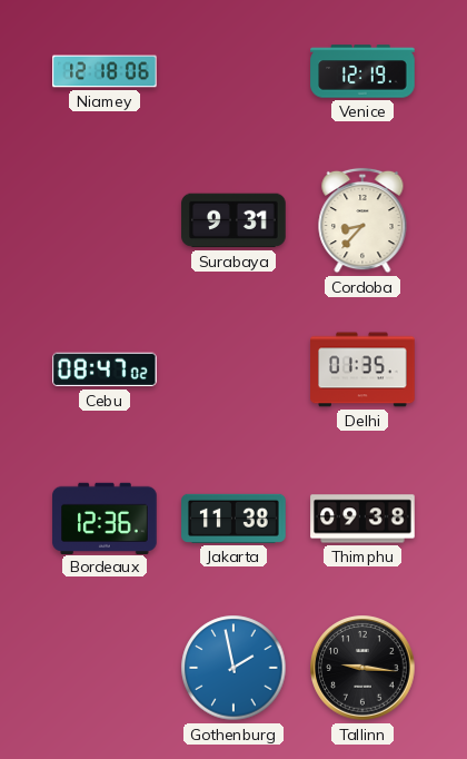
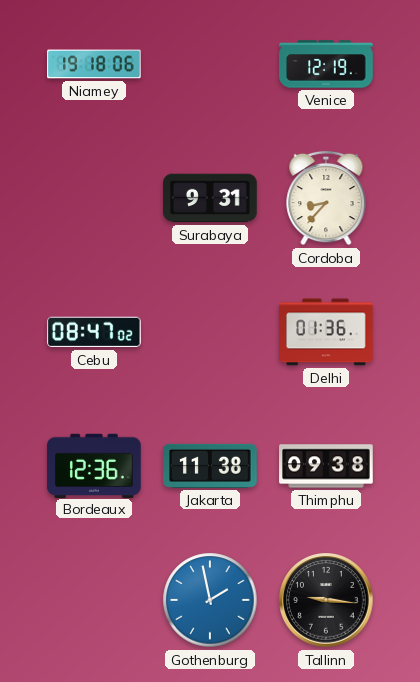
Niamey: 12:18 -> 19:18 (94, 64)
Delhi: 01:35 -> 01:36 (326, 332)
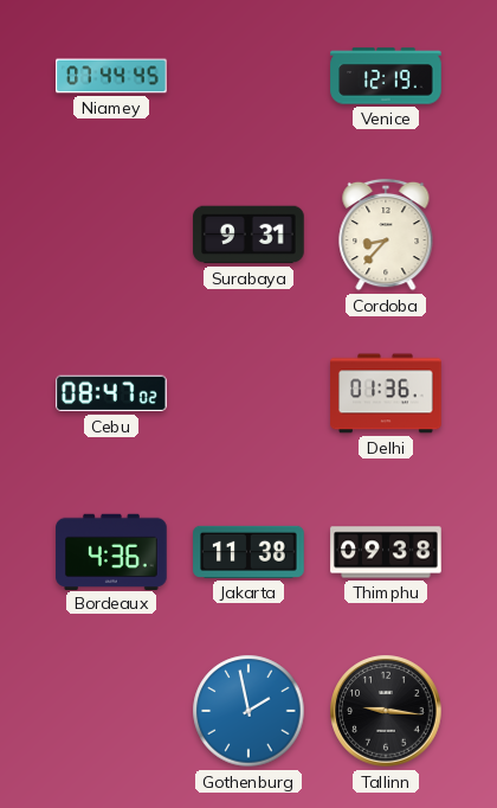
Niamey: 19:18 -> 07:44 (111, 76)
Bordeaux: 12:36 -> 4:36 (111, 551)
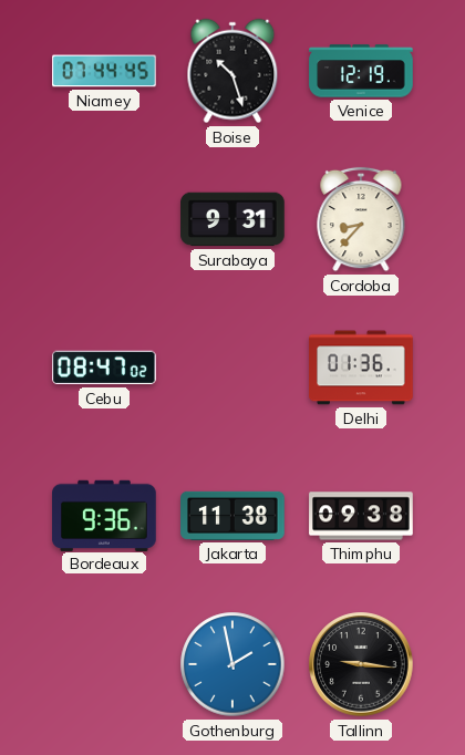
Boise: none -> 10:27 (232, 71)
Bordeaux: 4:36 -> 9:36 (104, 515)
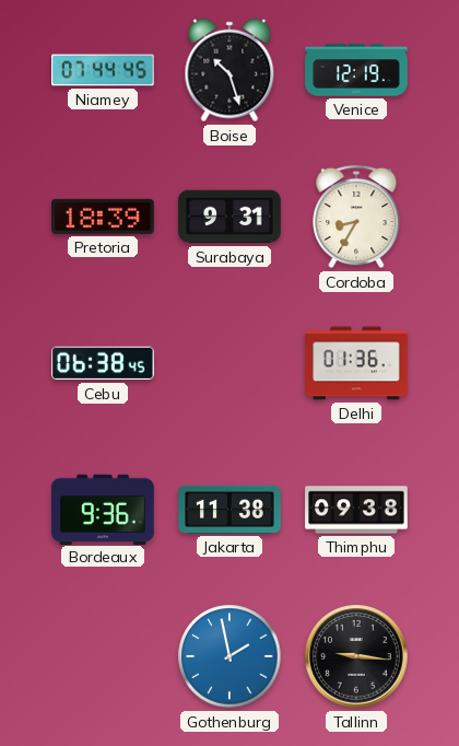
Pretoria: none -> 18:39 (104, 217)
Cordoba: 8:37 -> 8:35 (356, 217)
Cebu: 08:47 -> 06:38 (104, 363)
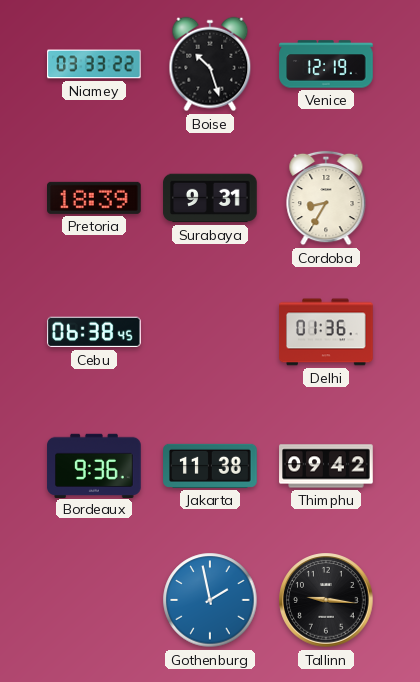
Niamey: 07:44 -> 03:33 (94, 64)
Thimphu: 09:38 -> 09:42 (326, 466)
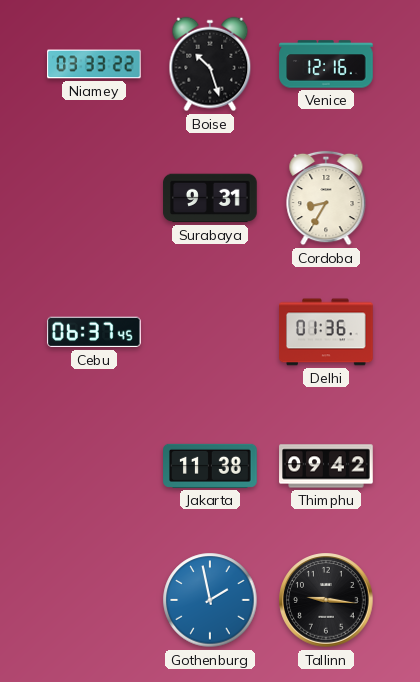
Venice: 12:19 -> 12:16 (326, 64)
Pretoria: 18:39 -> none (95, 198)
Cebu: 06:38 -> 06:37 (95, 332)
Bordeaux: 9:36 -> none (94, 465)
